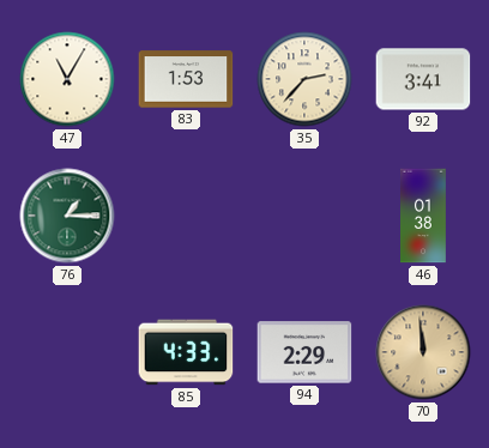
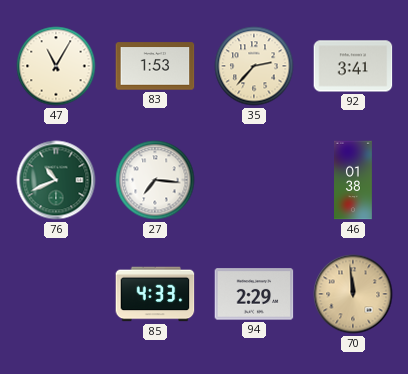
76: 1:15 -> 10:41 (56, 180)
27: none -> 7:16 (155, 180)
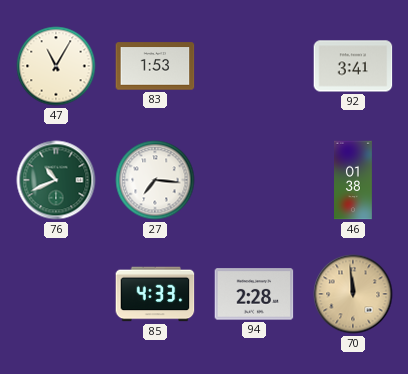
35: 2:37 -> none (254, 66)
94: 2:29 -> 2:28 (254, 294)
